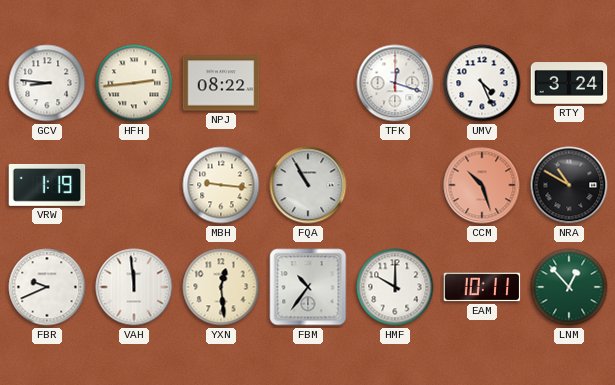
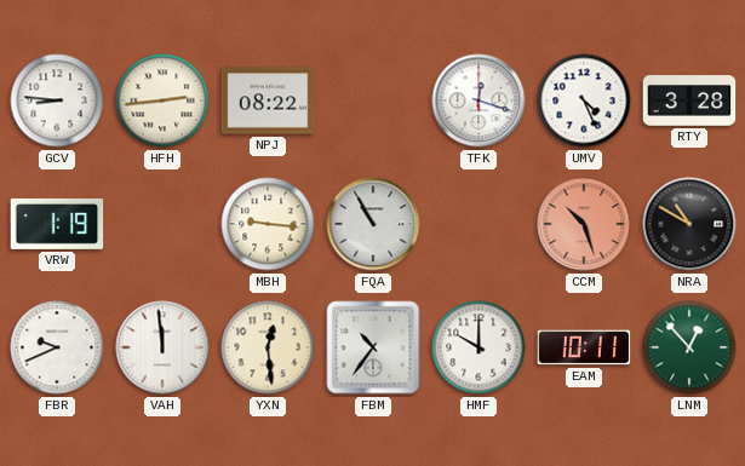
RTY: 3:24 -> 3:28 (689, 100)
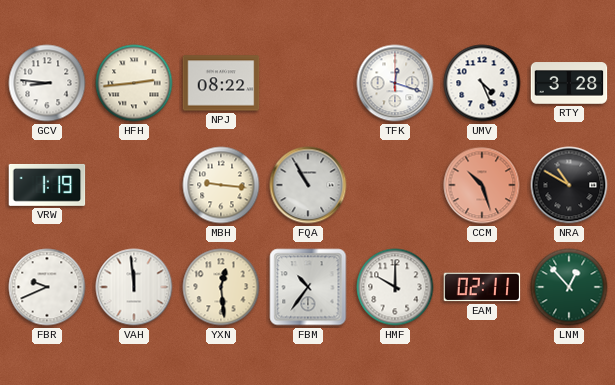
EAM: 10:11 -> 02:11 (482, 287)
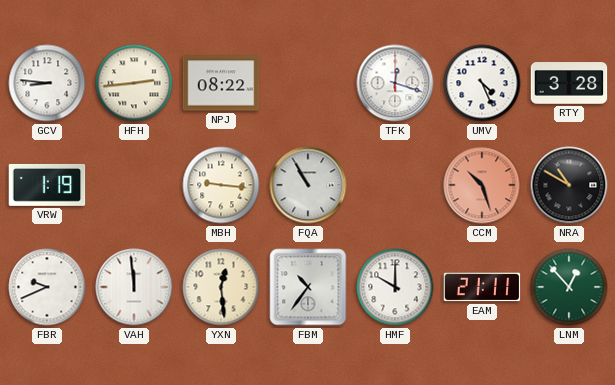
EAM: 02:11 -> 21:11 (482, 287)
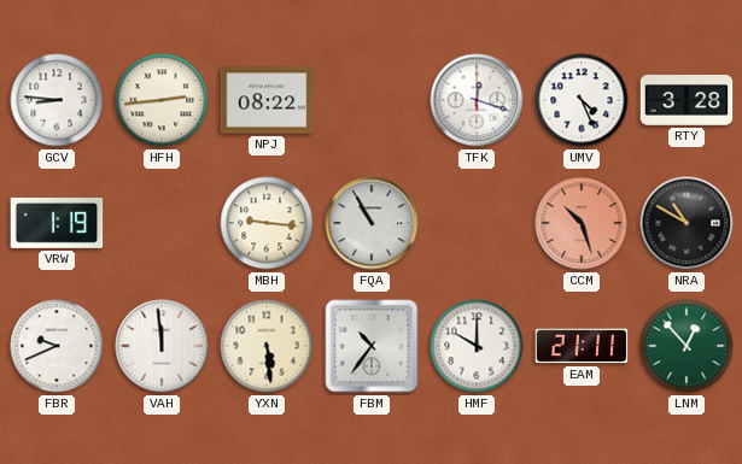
YXN: 12:29 -> 5:29 (267, 346)
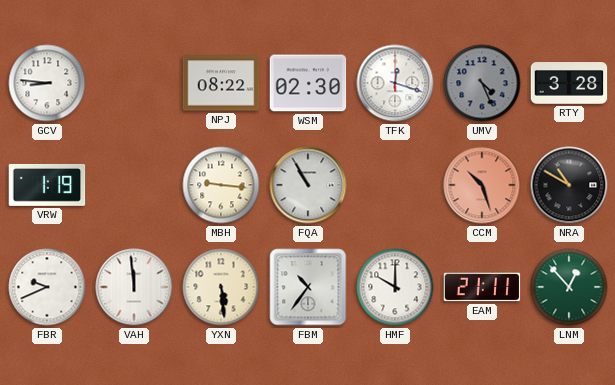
HFH: 2:44 -> none (162, 100)
WSM: none -> 02:30 (308, 83)
UMV dial: white -> grey (482, 83)
